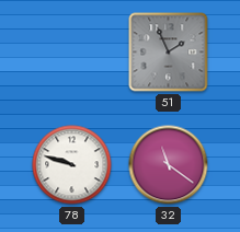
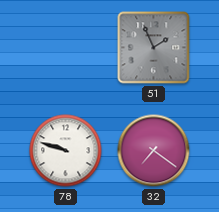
32: 11:21 -> 7:21 (154, 151)
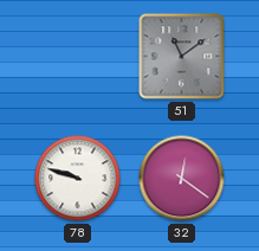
51: 1:56 -> 11:09 (182, 57)
32: 7:21 -> 12:21 (182, 179)
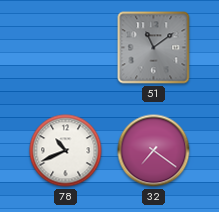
78: 9:48 -> 10:41 (66, 151)
32: 12:21 -> 7:21 (154, 151)
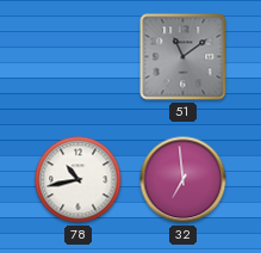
78: 10:41 -> 10:43 (79, 180)
32: 7:21 -> 6:59 (184, 180)
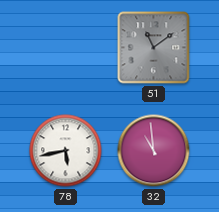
78: 10:43 -> 5:43 (66, 151)
32: 6:59 -> 10:59 (154, 151)
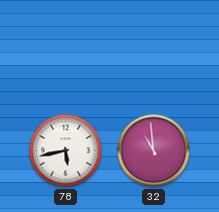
51: 11:09 -> none (154, 48)
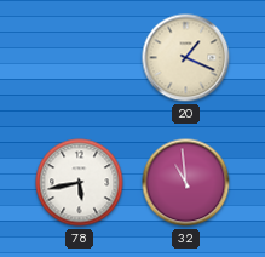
20: none -> 1:19 (186, 58)
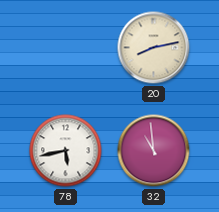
20: 1:19 -> 8:13 (154, 48)
